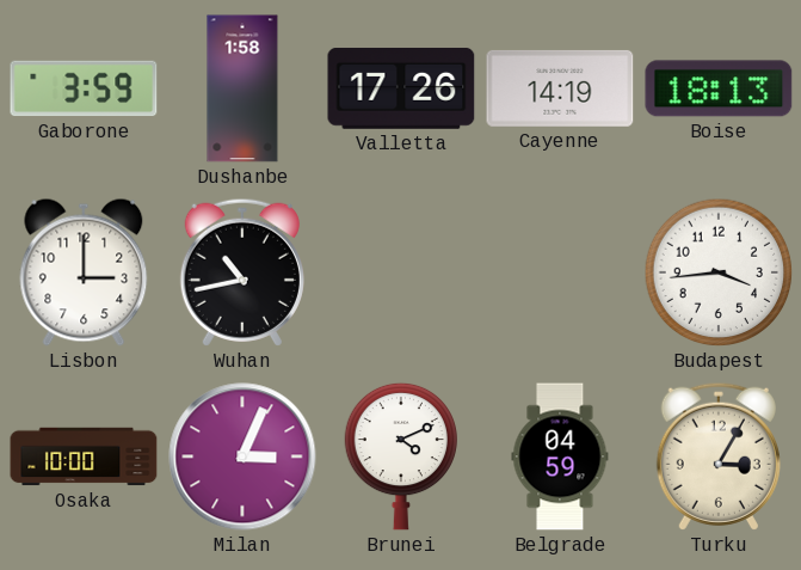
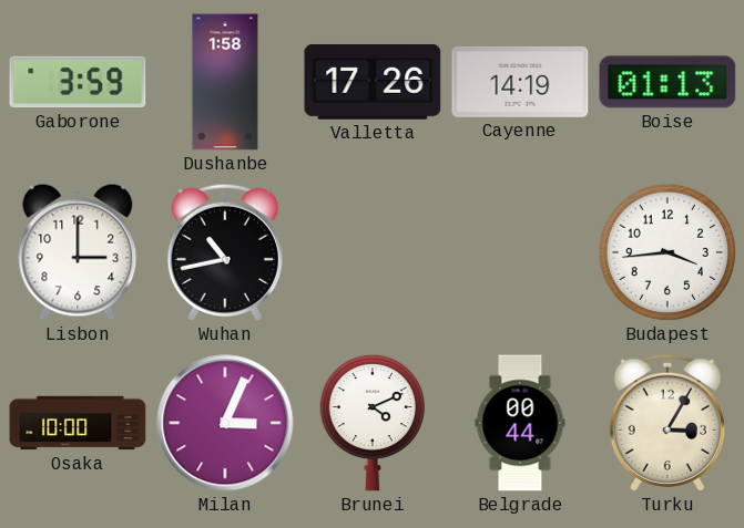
Boise: 18:13 -> 01:13 (667, 82)
Belgrade: 04:59 -> 00:44 (520, 423)
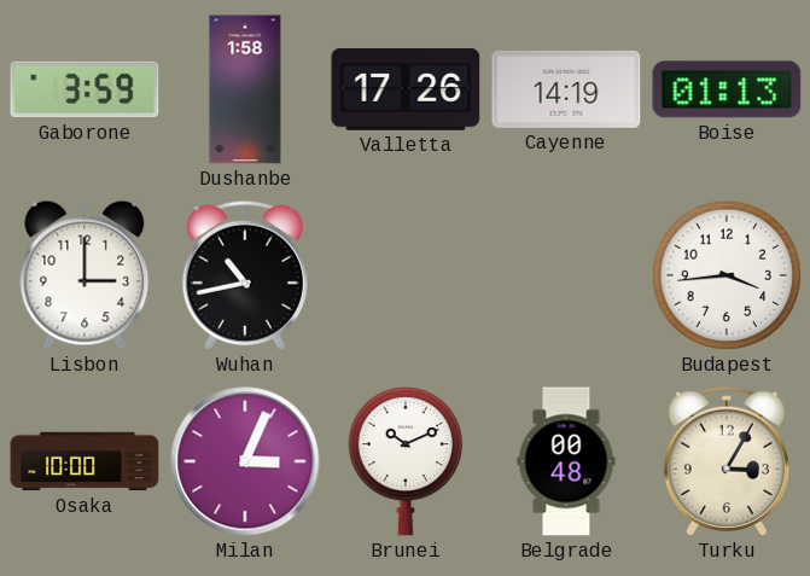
Brunei: 4:11 -> 10:11 (404, 461)
Belgrade: 00:44 -> 00:48 (566, 461)
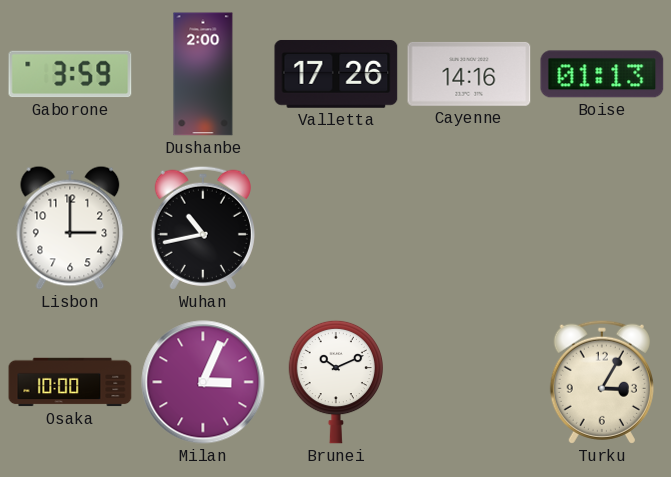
Dushanbe: 1:58 -> 2:00 (203, 74)
Cayenne: 14:19 -> 14:16 (469, 74)
Budapest: 3:44 -> none (727, 275)
Belgrade: 00:48 -> none (566, 461)
